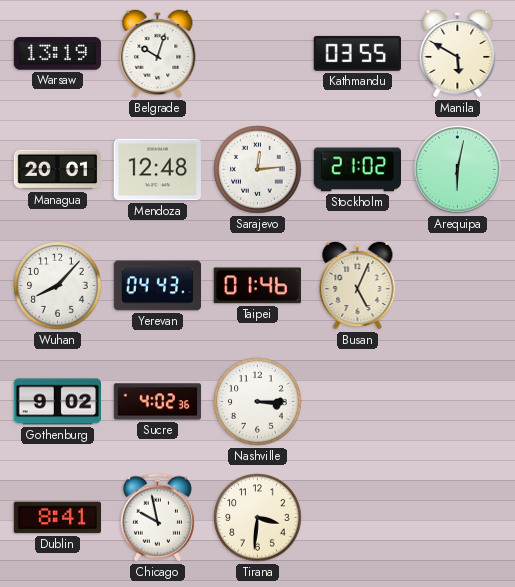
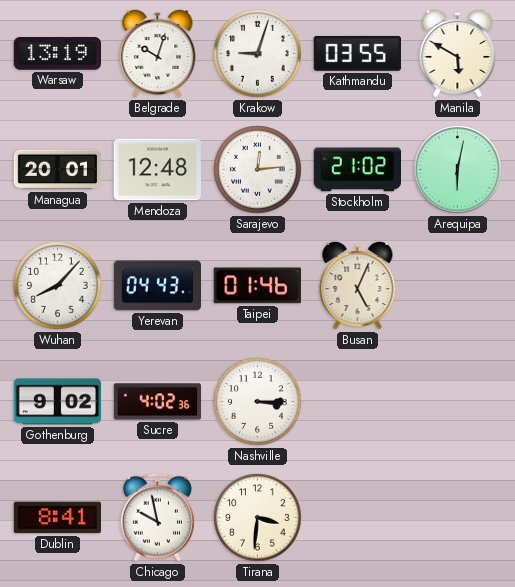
Krakow: none -> 9:03 (258, 54)
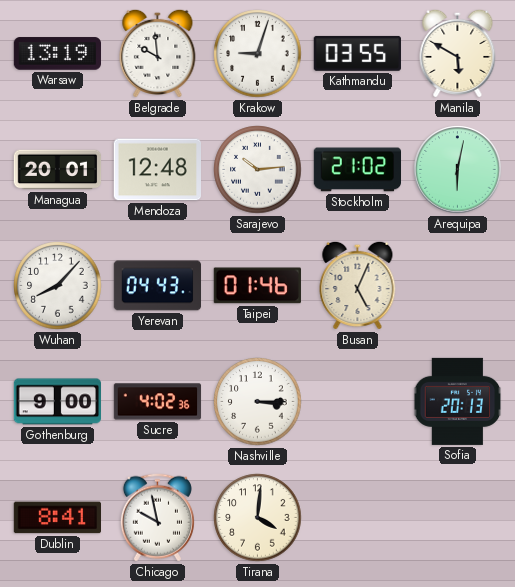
Belgrade: 10:03 -> 9:59 (158, 53)
Sarajevo: 12:14 -> 10:14 (258, 170)
Gothenburg: 9:02 -> 9:00 (58, 402)
Sofia: none -> 20:13 (458, 401)
Tirana: 3:31 -> 4:01 (258, 518)
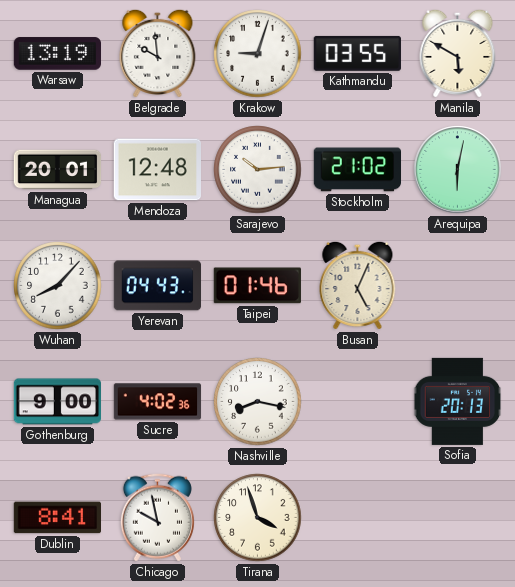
Nashville: 3:15 -> 8:17 (258, 402)
Tirana: 4:01 -> 3:57 (258, 518)
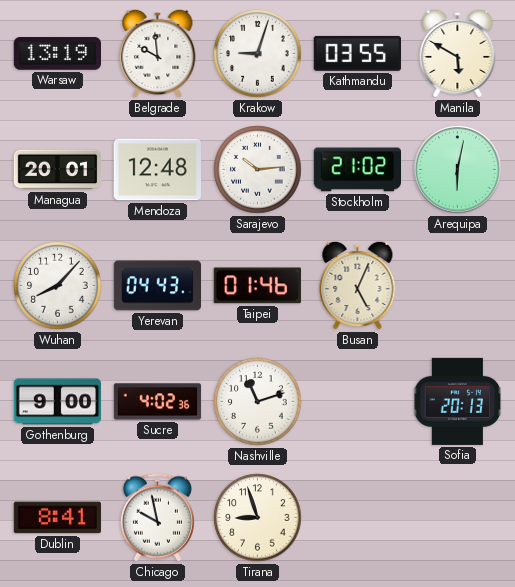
Nashville: 8:17 -> 11:12 (258, 402)
Tirana: 3:57 -> 8:57 (258, 518)
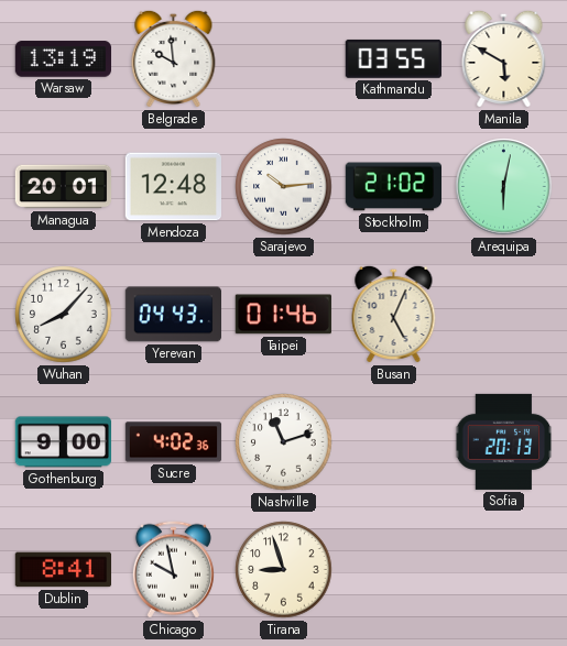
Krakow: 9:03 -> none (258, 54)
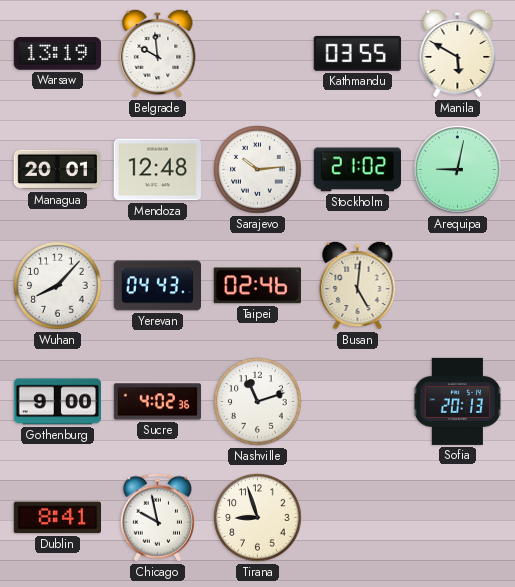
Arequipa: 6:02 -> 9:02 (458, 170)
Taipei: 01:46 -> 02:46 (257, 286)
Busan: 5:04 -> 5:01 (358, 285)
